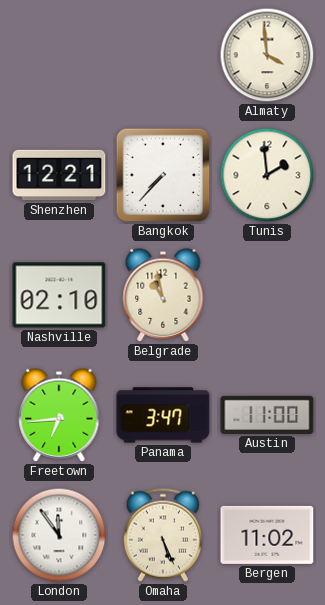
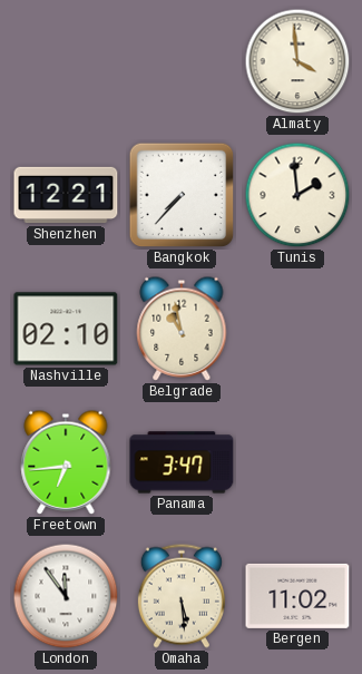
Austin: 11:00 -> none (267, 415)
Omaha: 5:26 -> 5:29 (182, 596)
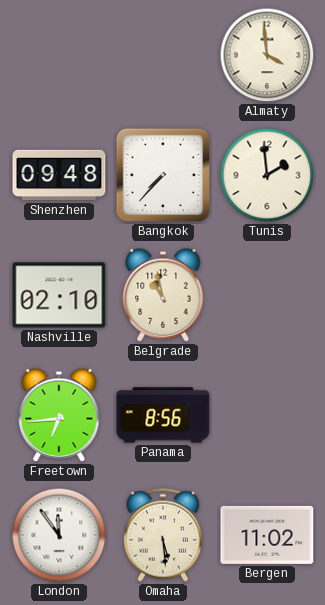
Shenzhen: 12:21 -> 09:48 (59, 175)
Panama: 3:47 -> 8:56 (163, 415)
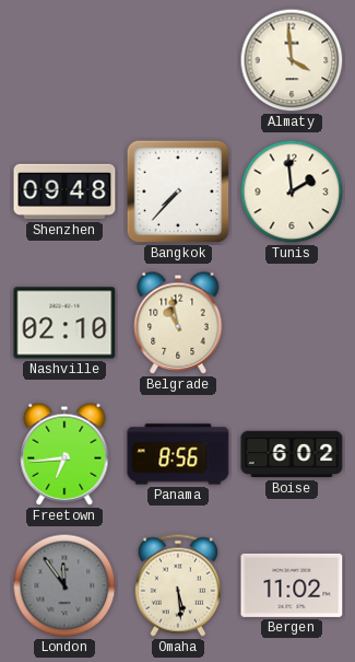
Boise: none -> 6:02 (292, 454)
London dial: white -> grey (64, 585)
